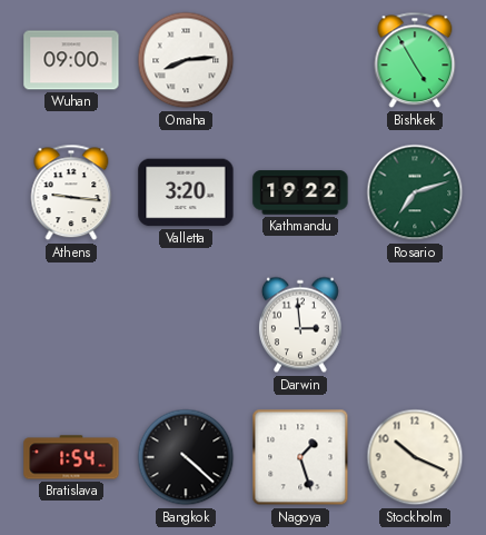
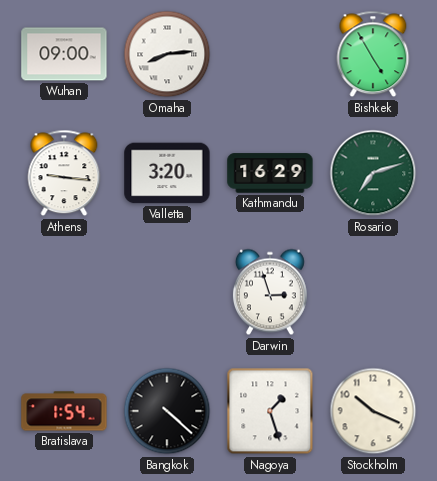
Kathmandu: 19:22 -> 16:29 (270, 173)
Darwin: 2:59 -> 2:57 (270, 292)
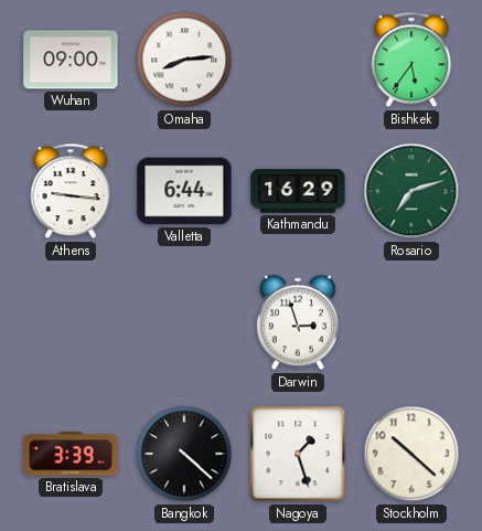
Bishkek: 4:55 -> 5:36 (411, 60)
Valletta: 3:20 -> 6:44 (184, 191)
Bratislava: 1:54 -> 3:39 (71, 454)
Stockholm: 10:19 -> 10:22 (411, 454)
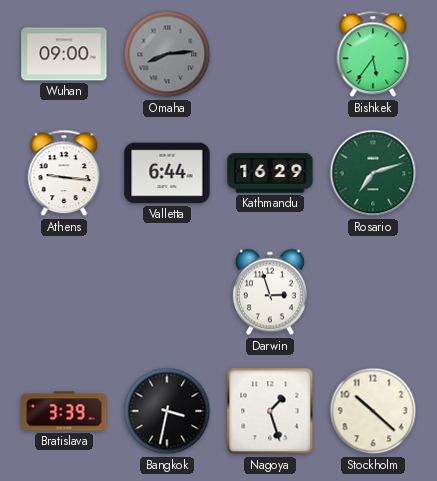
Omaha dial: white -> grey (167, 54)
Bangkok: 4:22 -> 3:32 (167, 411)
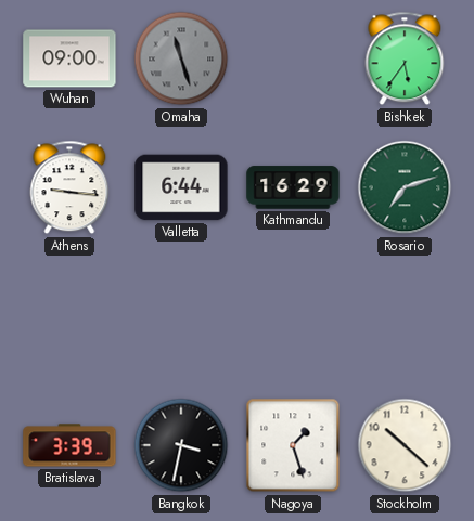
Omaha: 8:14 -> 11:27 (181, 58)
Darwin: 2:57 -> none (270, 292)
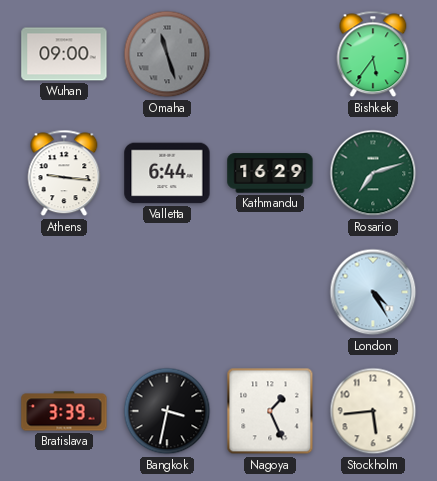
London: none -> 4:25 (373, 292)
Nagoya: 1:27 -> 1:26 (270, 411)
Stockholm: 10:22 -> 5:44 (373, 411)
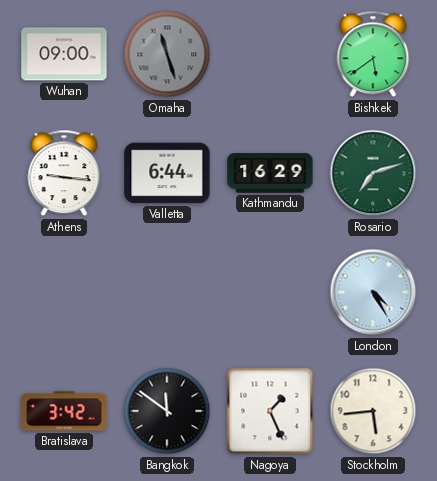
Bishkek: 5:36 -> 5:39 (373, 54)
Bratislava: 3:39 -> 3:42 (64, 411)
Bangkok: 3:32 -> 11:51 (167, 411)
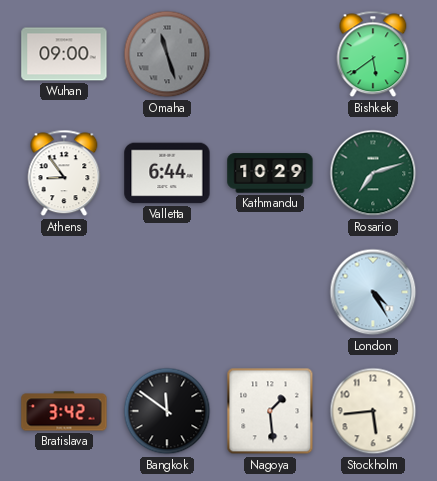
Athens: 9:16 -> 8:54 (64, 173)
Kathmandu: 16:29 -> 10:29 (270, 173)
Nagoya: 1:26 -> 1:29 (270, 411)
